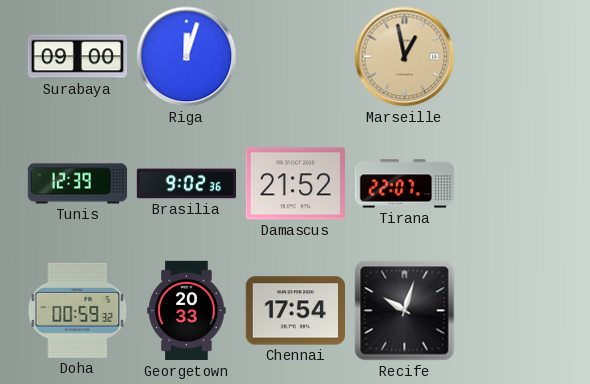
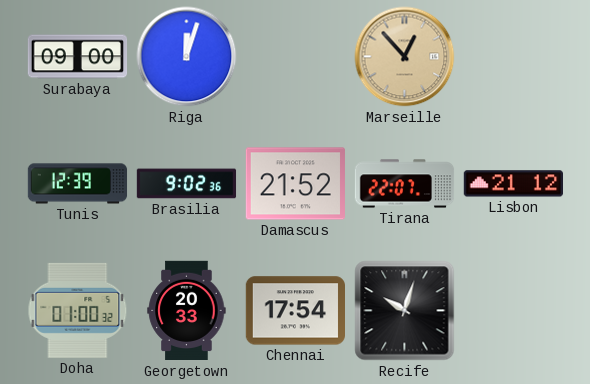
Marseille: 12:58 -> 12:53 (405, 57)
Lisbon: none -> 21:12 (513, 184)
Doha: 00:59 -> 01:00 (78, 310)
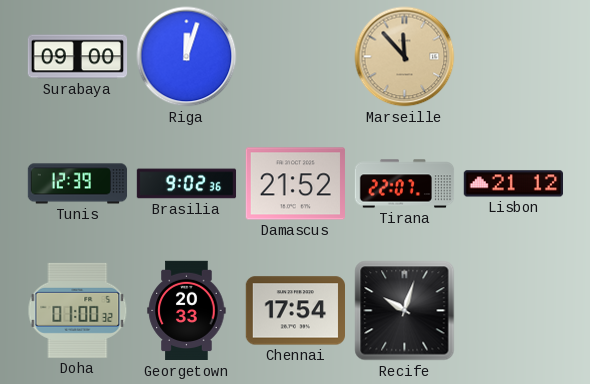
Marseille: 12:53 -> 11:53 (405, 57)
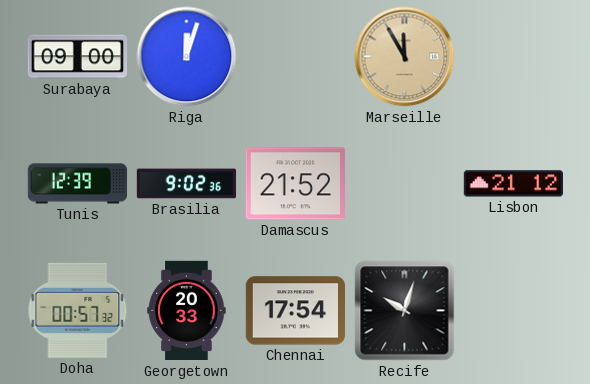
Marseille: 11:53 -> 11:55 (405, 57)
Tirana: 22:07 -> none (405, 184)
Doha: 01:00 -> 00:57 (78, 310)
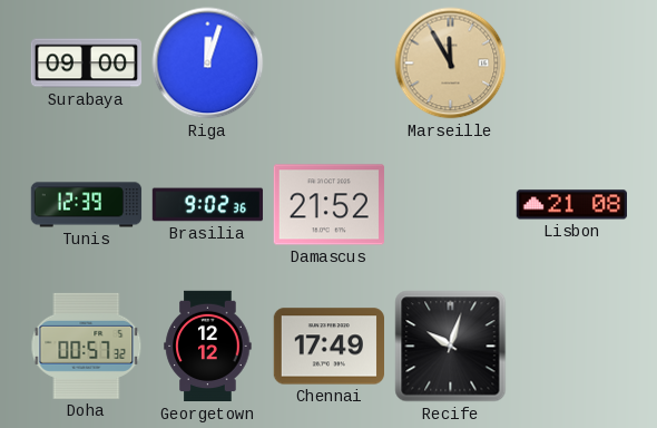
Lisbon: 21:12 -> 21:08 (571, 205)
Georgetown: 20:33 -> 12:12 (208, 347)
Chennai: 17:54 -> 17:49 (329, 347)
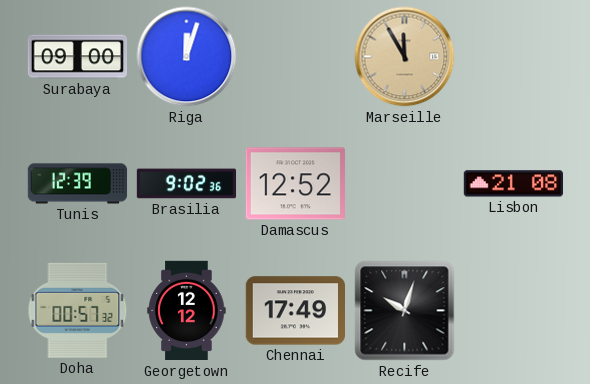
Damascus: 21:52 -> 12:52 (295, 184)
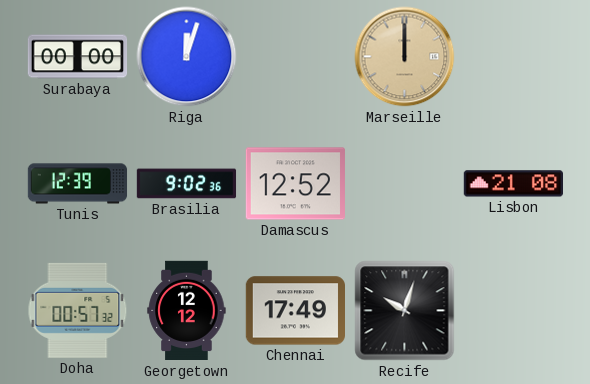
Surabaya: 09:00 -> 00:00 (78, 57)
Marseille: 11:55 -> 12:00 (405, 57)
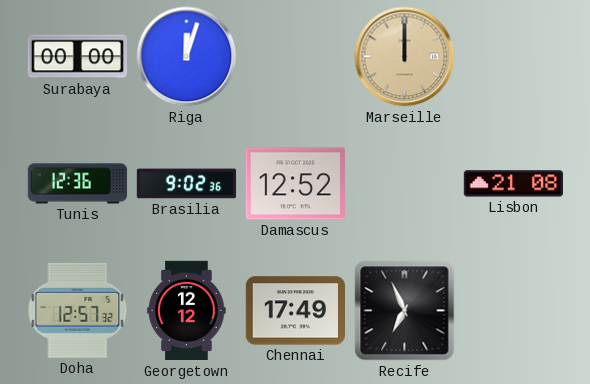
Tunis: 12:39 -> 12:36 (78, 184)
Doha: 00:57 -> 12:57 (78, 310)
Recife: 10:03 -> 6:56 (405, 311)
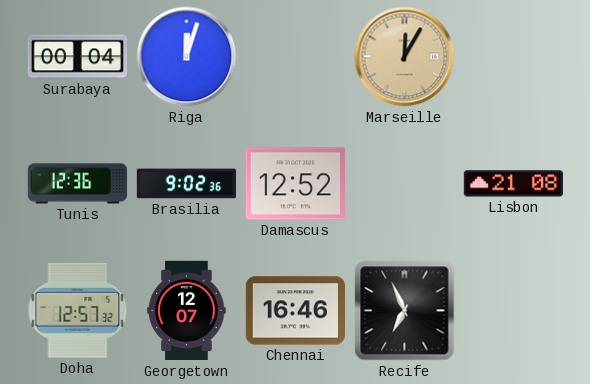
Surabaya: 00:00 -> 00:04 (78, 57)
Marseille: 12:00 -> 12:05 (405, 57)
Georgetown: 12:12 -> 12:07 (187, 311)
Chennai: 17:49 -> 16:46 (295, 311)
